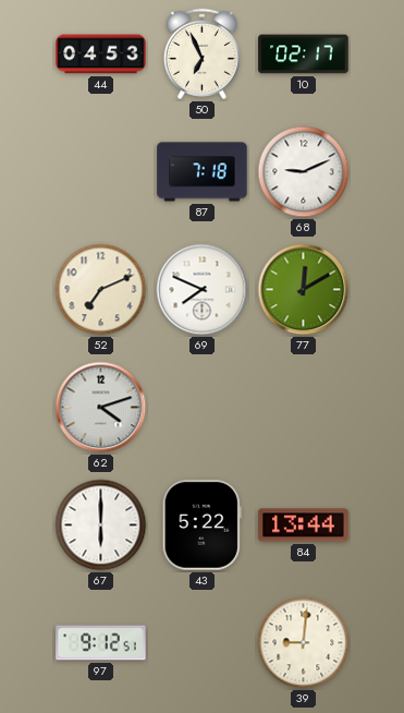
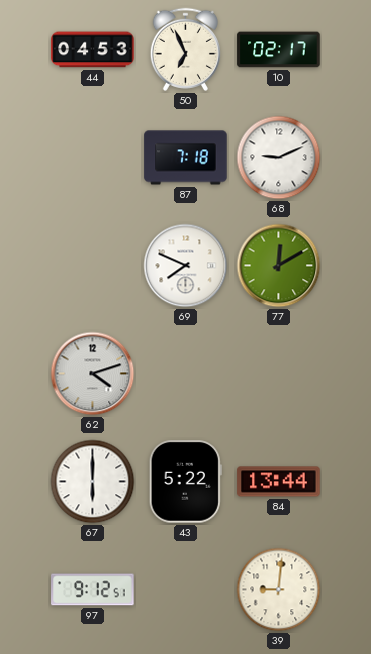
52: 7:11 -> none (101, 290)
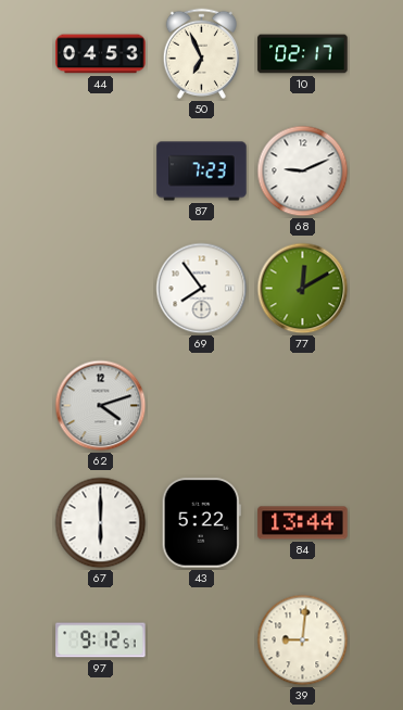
87: 7:18 -> 7:23 (202, 172)
69: 7:49 -> 7:54 (202, 289)
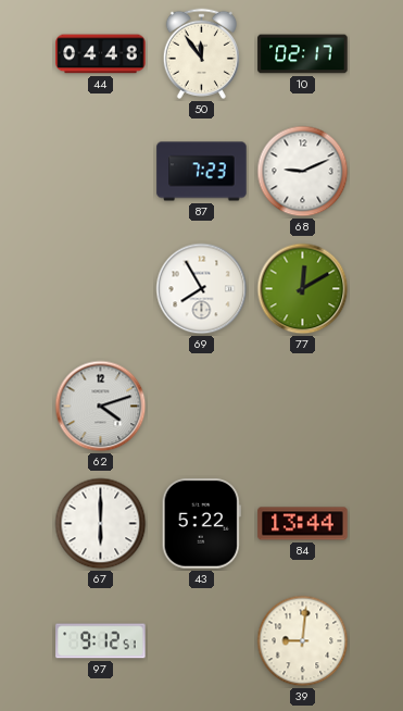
44: 04:53 -> 04:48 (101, 54)
50: 6:56 -> 11:54 (201, 53)
69: 7:54 -> 7:55 (202, 289)
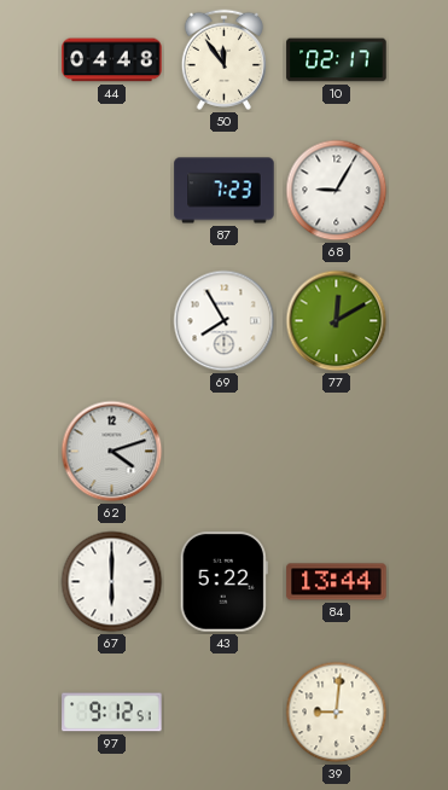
68: 9:11 -> 9:05 (337, 191)
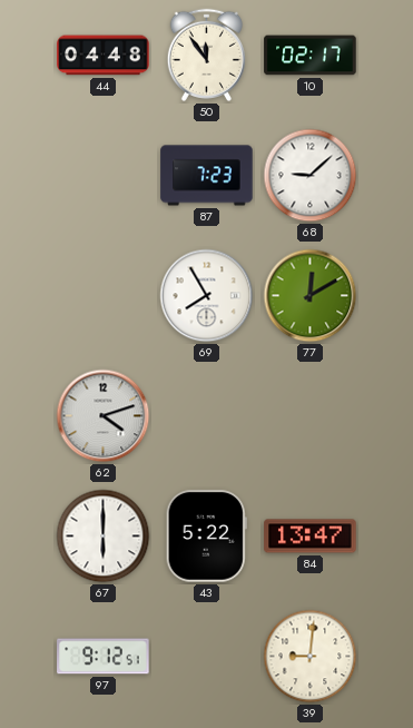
68: 9:05 -> 9:08 (311, 176)
84: 13:44 -> 13:47 (311, 537)
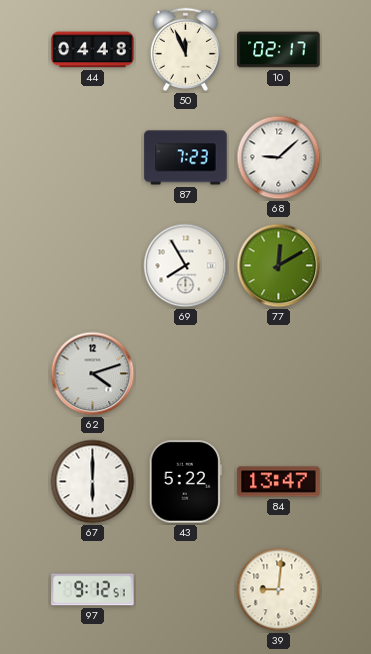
50: 11:54 -> 11:56 (185, 49)
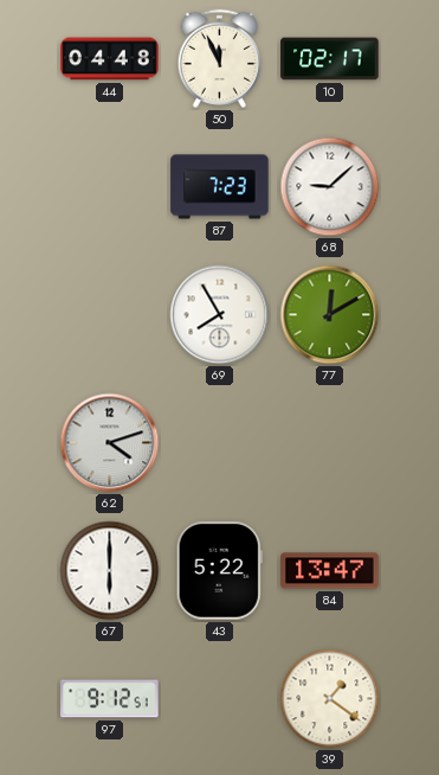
39: 9:01 -> 1:21 (330, 699)
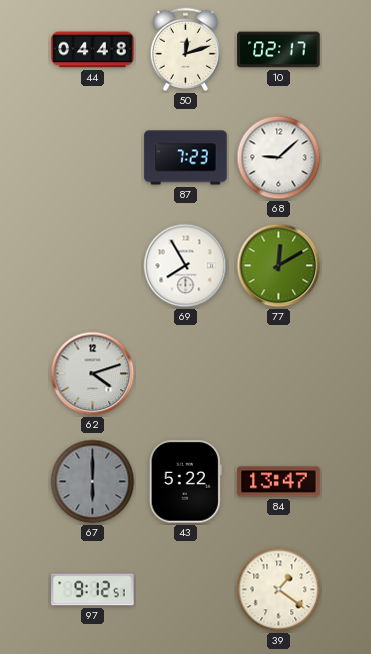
50: 11:56 -> 12:12 (185, 49)
67 dial: white -> grey (93, 482)
